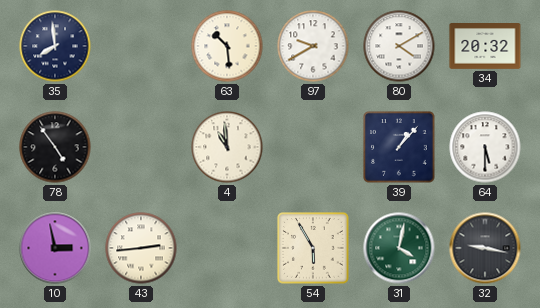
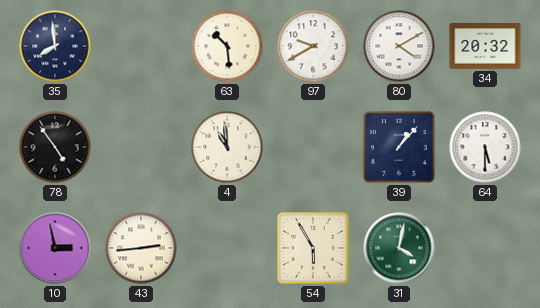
32: 9:17 -> none (485, 248)
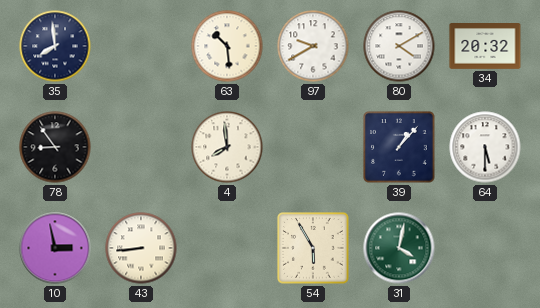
78: 4:54 -> 8:54 (55, 147)
4: 10:59 -> 7:59 (227, 147)
43: 2:44 -> 8:44 (141, 248)
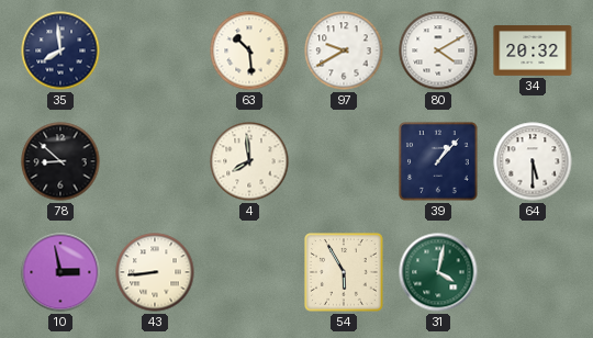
78: 8:54 -> 8:52 (60, 161)
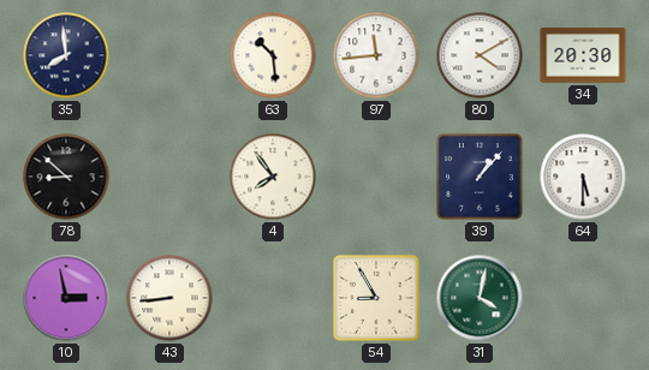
97: 9:40 -> 11:44 (376, 55)
34: 20:32 -> 20:30 (583, 56)
4: 7:59 -> 7:54 (273, 177)
54: 5:55 -> 8:55 (376, 298)
